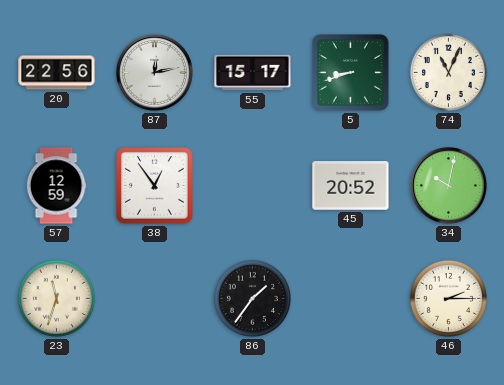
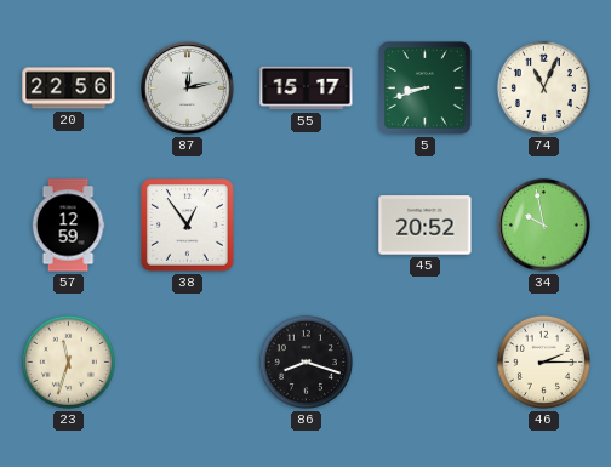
34: 10:02 -> 9:58 (544, 226)
86: 1:36 -> 8:18 (305, 361)
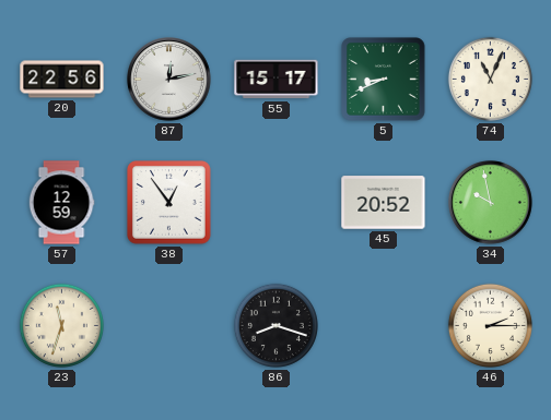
5: 8:42 -> 8:41 (384, 80)
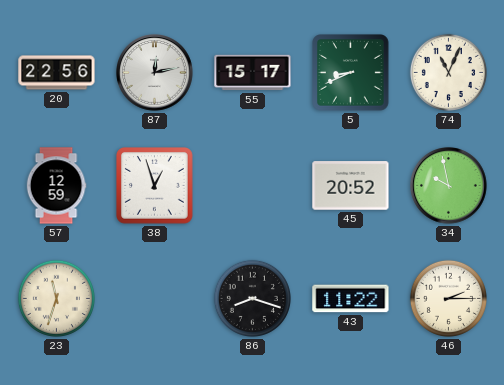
38: 12:54 -> 12:57 (155, 186)
43: none -> 11:22 (351, 299)
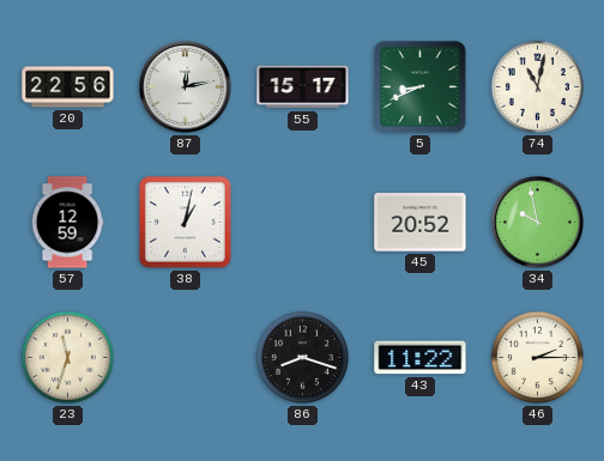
74: 11:04 -> 11:02 (537, 86)
38: 12:57 -> 1:02 (186, 223)
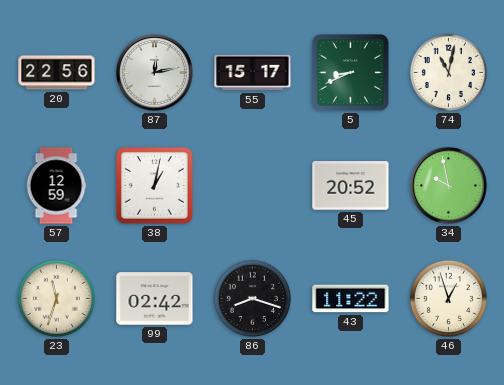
99: none -> 02:42 (155, 299)
46: 2:15 -> 12:57 (448, 298)
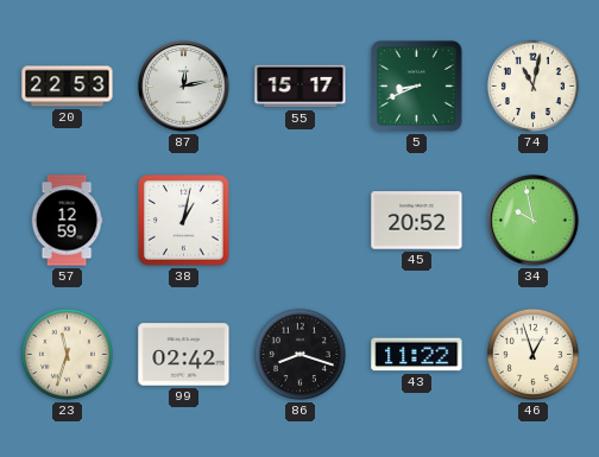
20: 22:56 -> 22:53 (68, 87)
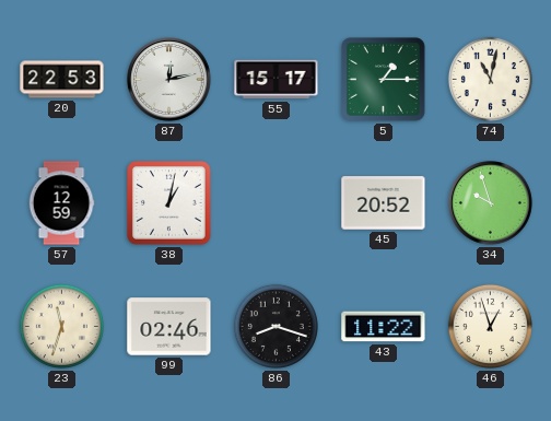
5: 8:41 -> 1:15 (384, 80)
34: 9:58 -> 9:57 (491, 203)
99: 02:42 -> 02:46 (169, 327)
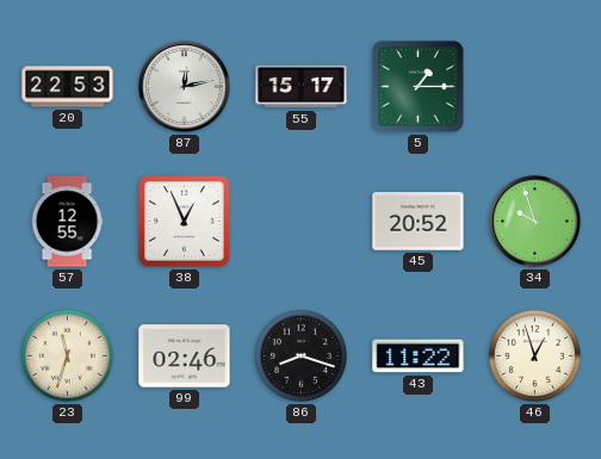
74: 11:02 -> none (490, 79)
57: 12:59 -> 12:55 (67, 222)
38: 1:02 -> 12:56 (185, 222)
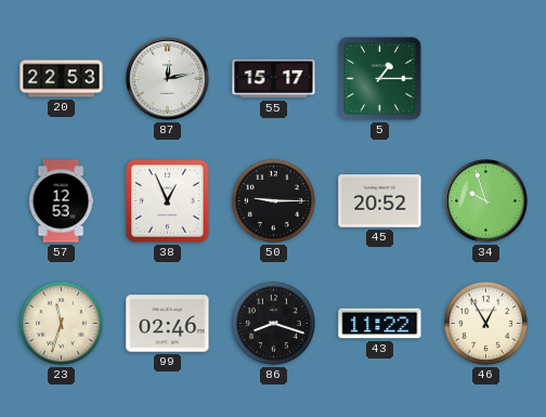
57: 12:55 -> 12:53 (61, 201)
50: none -> 9:15 (273, 200)
46: 12:57 -> 12:55 (485, 323)
